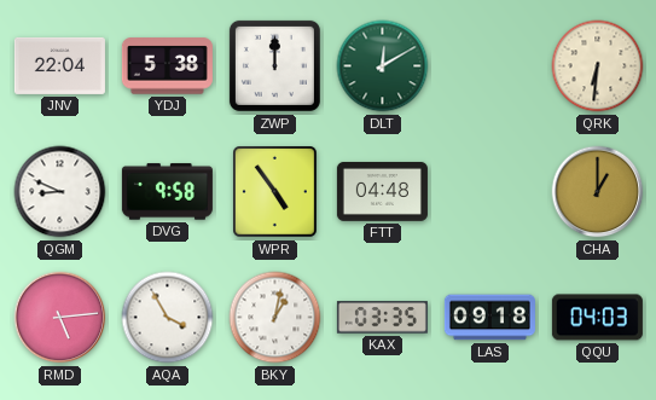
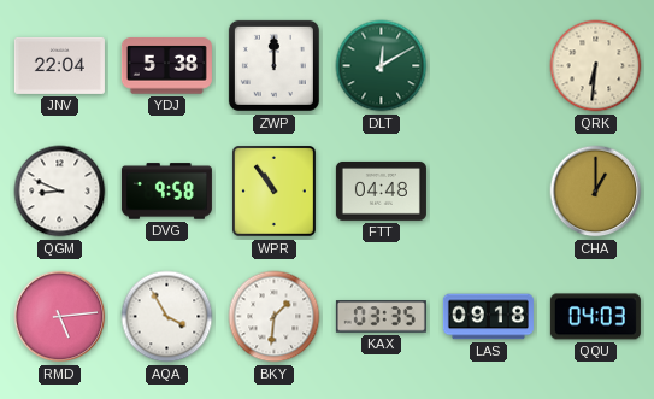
WPR: 4:54 -> 10:54 (275, 192)
BKY: 1:02 -> 1:31 (275, 317)
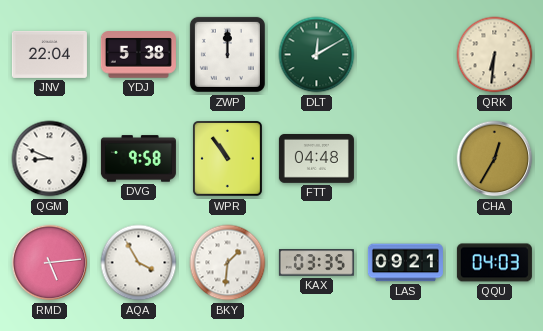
CHA: 1:00 -> 12:35 (495, 159)
LAS: 09:18 -> 09:21 (405, 263)
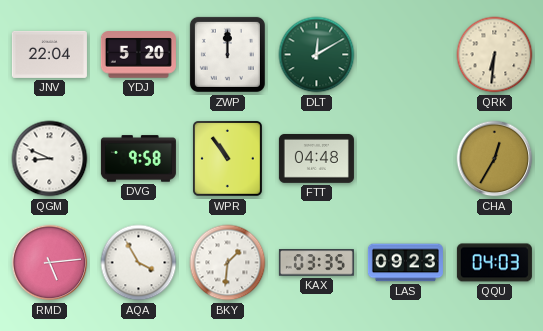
YDJ: 5:38 -> 5:20 (138, 55)
LAS: 09:21 -> 09:23 (405, 263)
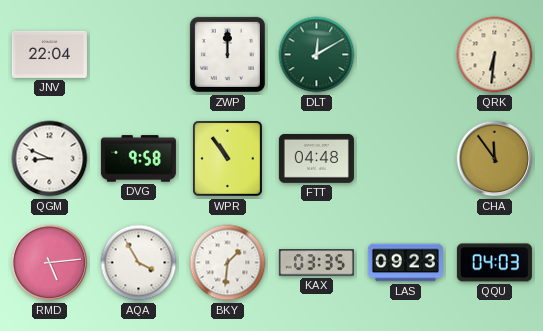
YDJ: 5:20 -> none (138, 55)
CHA: 12:35 -> 11:54 (495, 159)
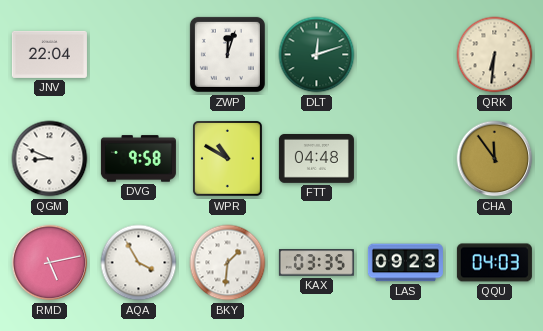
ZWP: 12:00 -> 12:03 (227, 54)
DLT: 12:10 -> 12:12 (317, 55)
WPR: 10:54 -> 10:50 (228, 159)
RMD: 5:14 -> 5:13 (50, 263)
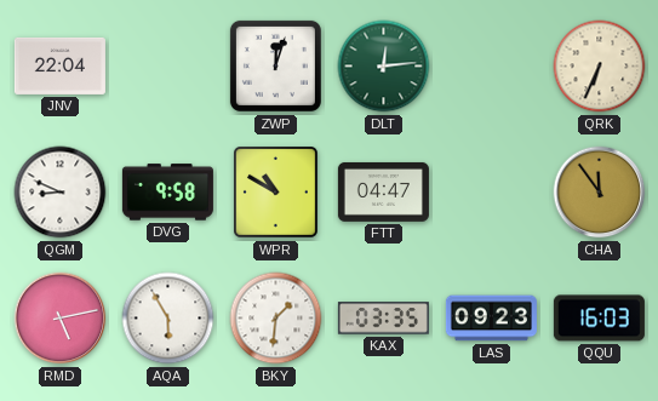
DLT: 12:12 -> 12:14 (384, 67)
QRK: 6:31 -> 6:34 (600, 67)
FTT: 04:48 -> 04:47 (383, 193)
AQA: 3:55 -> 5:55 (168, 319)
QQU: 04:03 -> 16:03 (599, 319)
